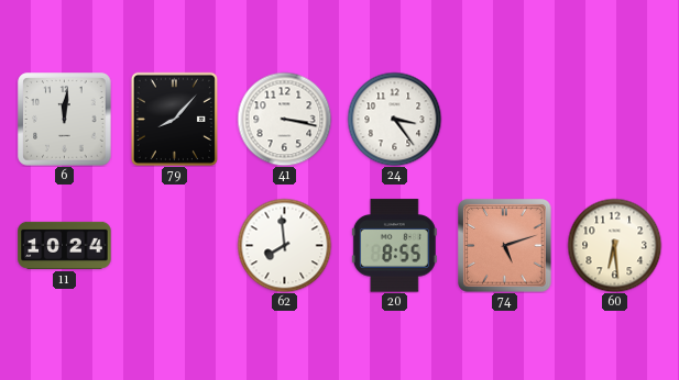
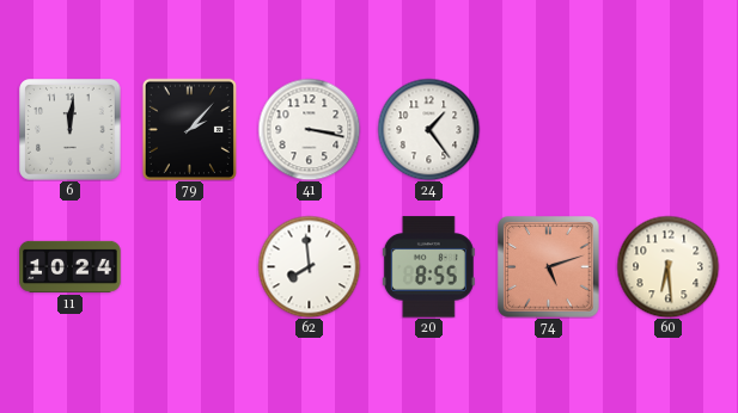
79: 8:07 -> 2:07 (189, 129)
24: 3:24 -> 1:24 (428, 129)
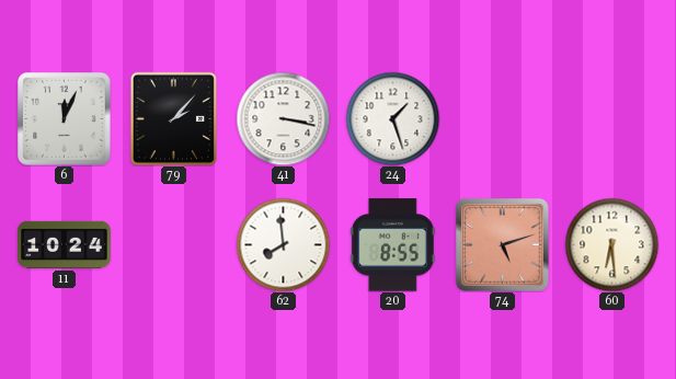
6: 12:01 -> 12:04 (65, 119)
24: 1:24 -> 1:27 (392, 118)
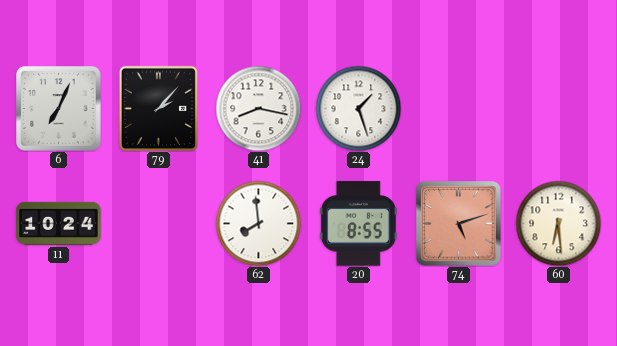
6: 12:04 -> 7:04 (59, 109)
41: 3:17 -> 8:17 (258, 108)
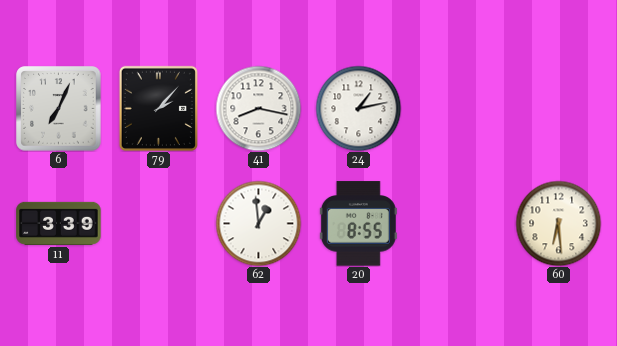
24: 1:27 -> 1:13 (358, 108)
11: 10:24 -> 3:39 (59, 223)
62: 7:59 -> 12:59 (258, 223)
74: 5:12 -> none (459, 224)
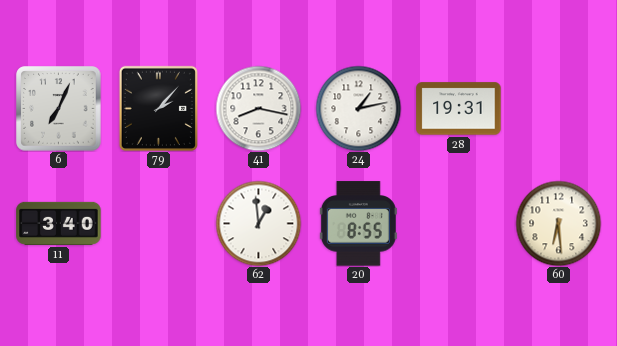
28: none -> 19:31 (459, 109)
11: 3:39 -> 3:40 (59, 223)
